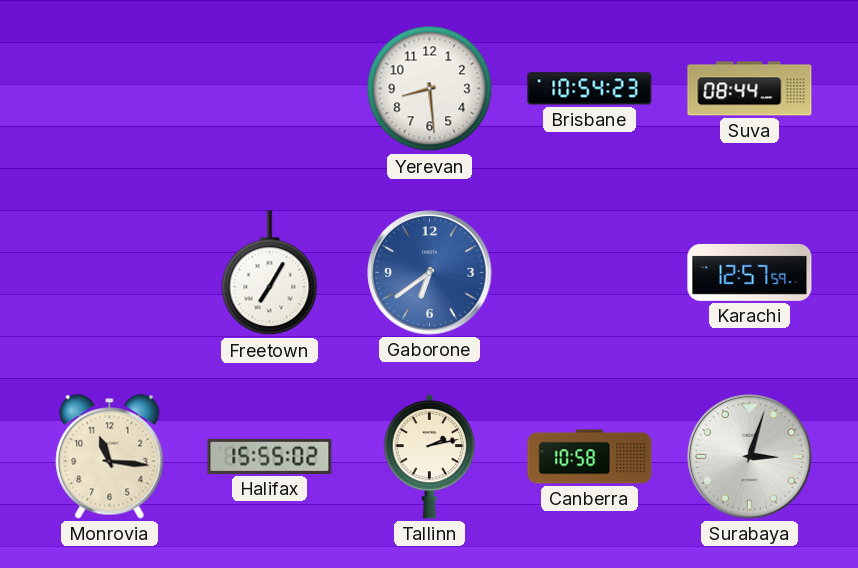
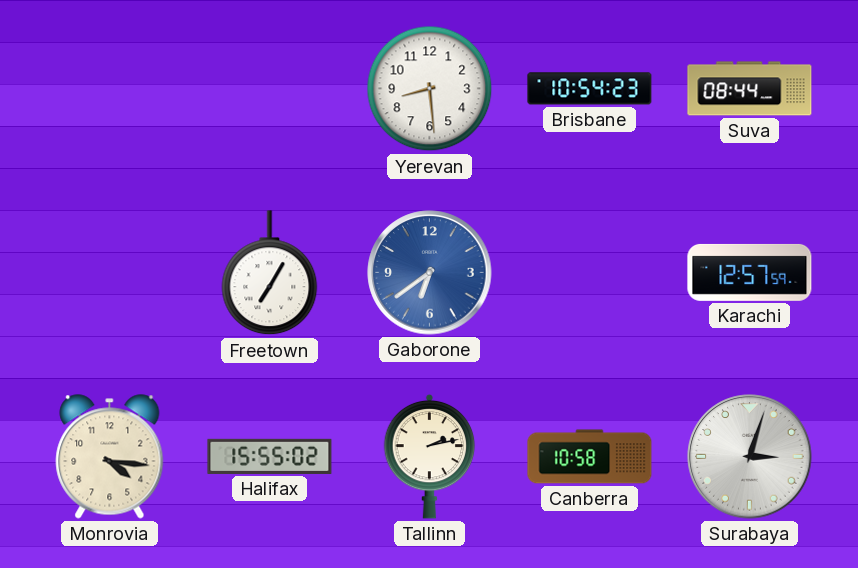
Monrovia: 11:16 -> 4:16 (110, 457)
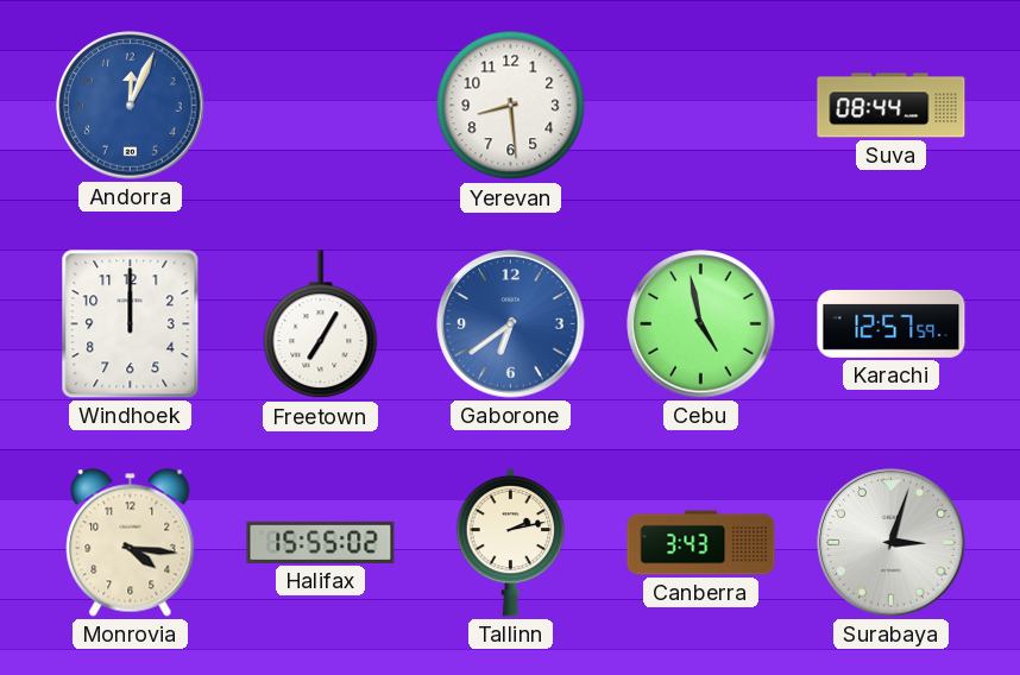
Andorra: none -> 12:04 (131, 106)
Brisbane: 10:54 -> none (590, 89)
Windhoek: none -> 12:00 (131, 324)
Cebu: none -> 4:58 (701, 324)
Canberra: 10:58 -> 3:43 (701, 543)
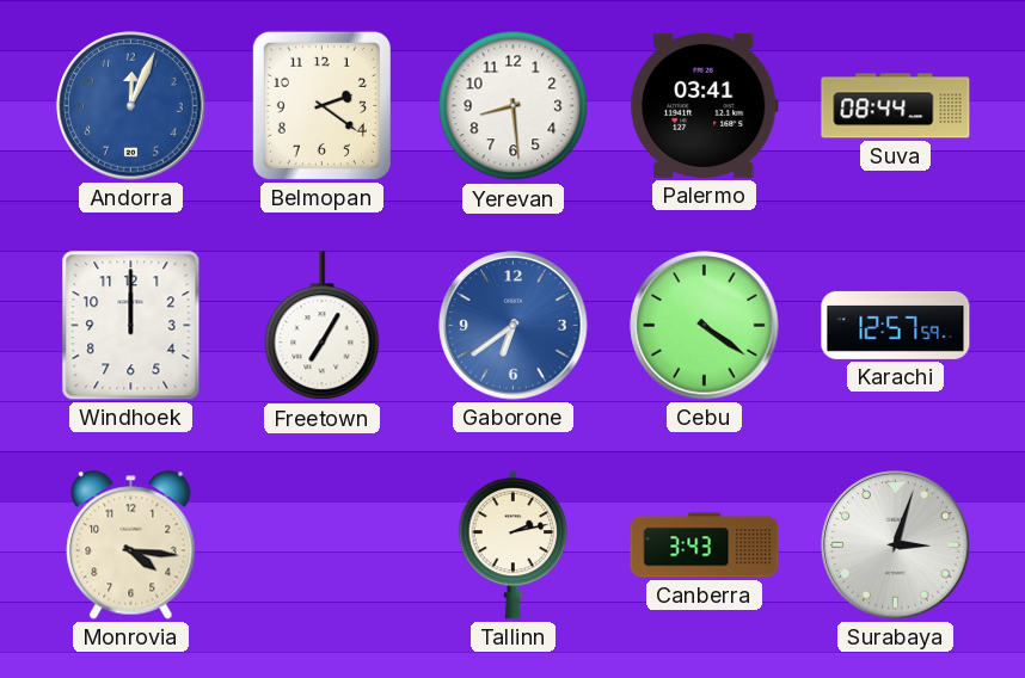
Belmopan: none -> 2:21 (321, 105)
Palermo: none -> 03:41 (705, 105)
Cebu: 4:58 -> 4:21 (705, 326)
Halifax: 15:55 -> none (321, 542)
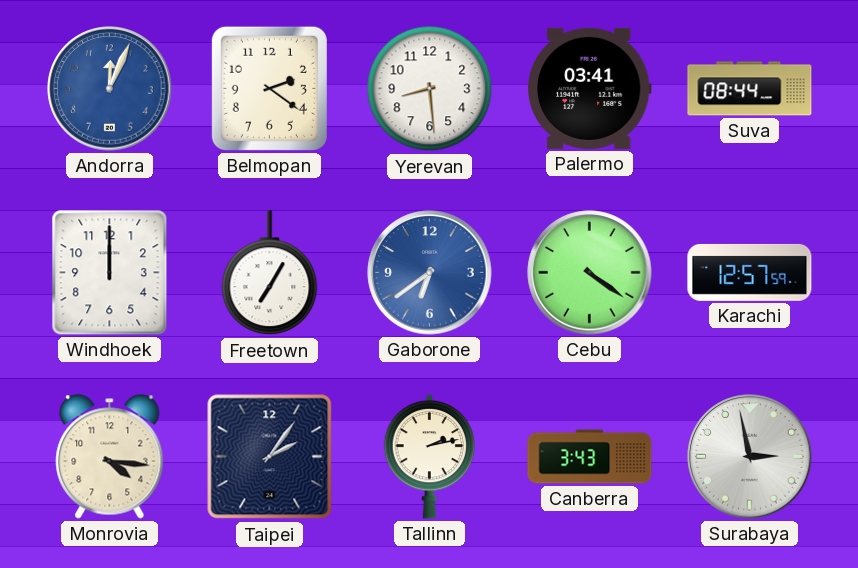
Taipei: none -> 2:06 (270, 457)
Surabaya: 3:03 -> 2:58 (750, 457)
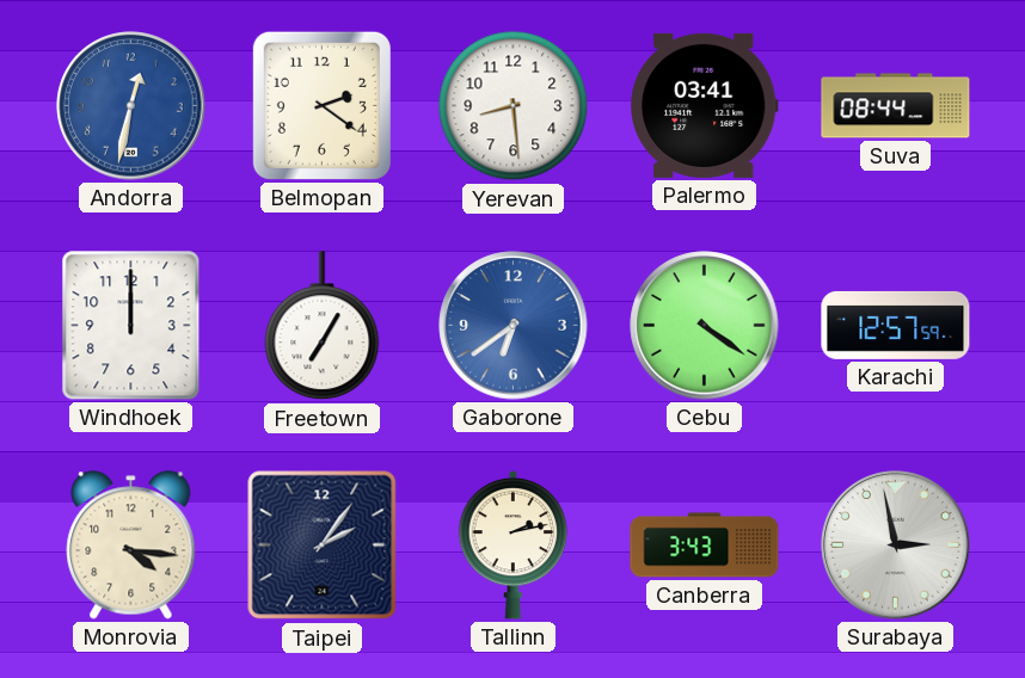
Andorra: 12:04 -> 12:32 (131, 106)
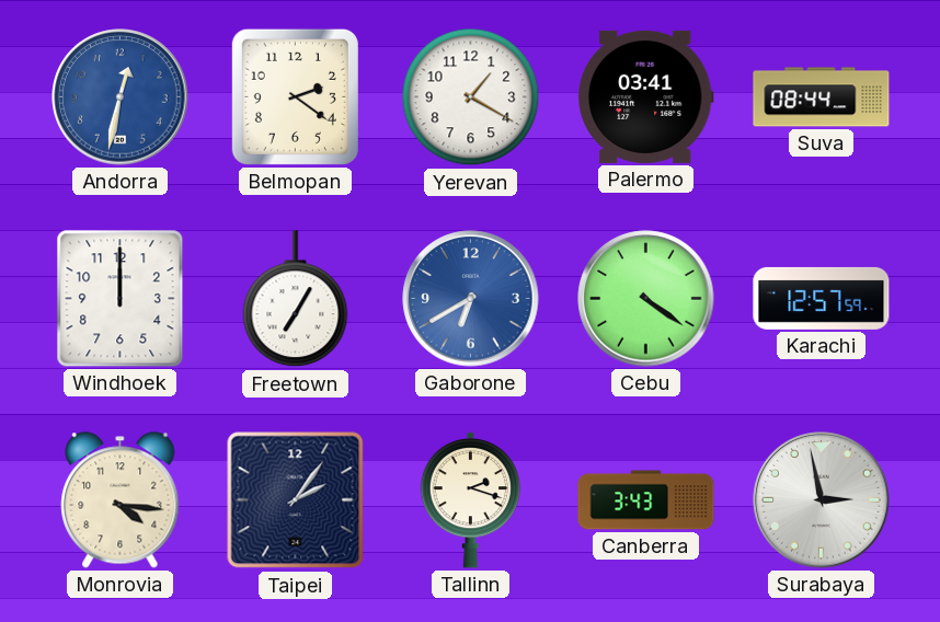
Yerevan: 8:29 -> 1:20 (471, 97)
Gaborone: 6:39 -> 6:40 (471, 299)
Tallinn: 2:13 -> 2:18 (471, 499)
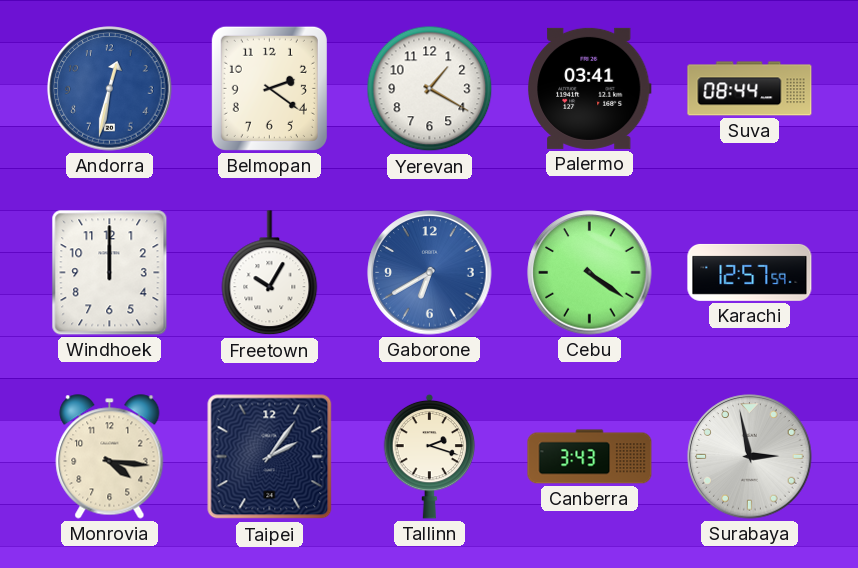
Freetown: 7:05 -> 10:05 (270, 273)
